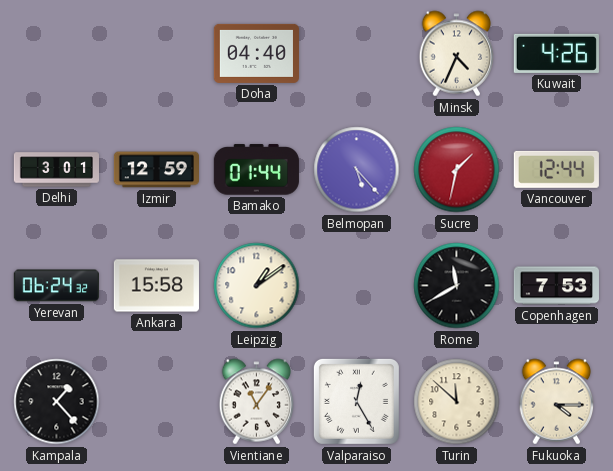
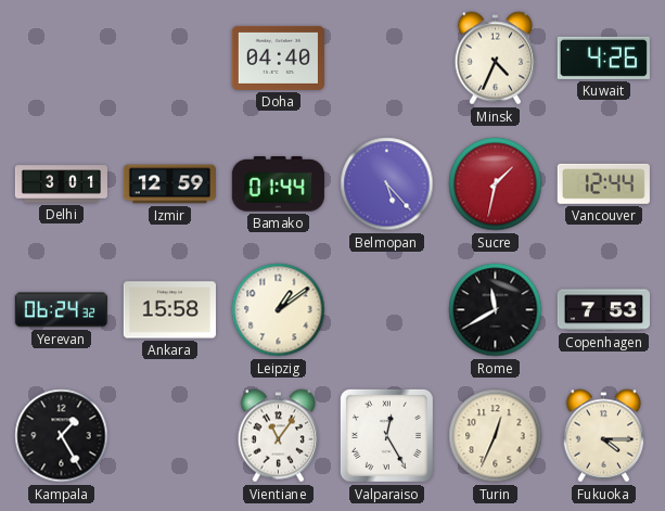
Kampala: 1:23 -> 1:25 (62, 436)
Turin: 11:52 -> 12:34 (496, 436)
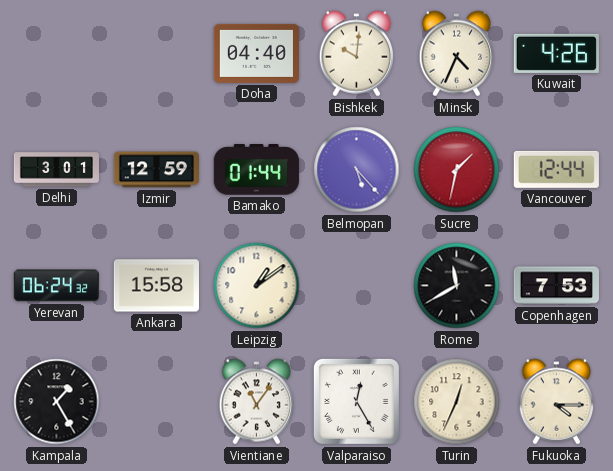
Bishkek: none -> 10:01 (357, 54)
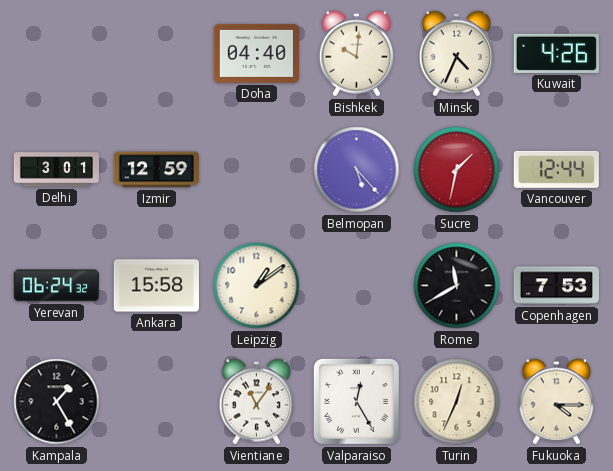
Bamako: 01:44 -> none (256, 170)
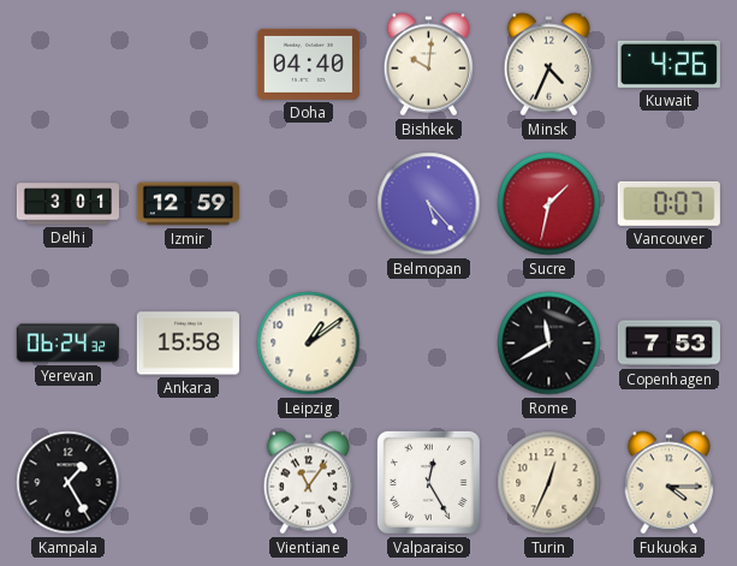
Vancouver: 12:44 -> 0:07 (668, 203)
